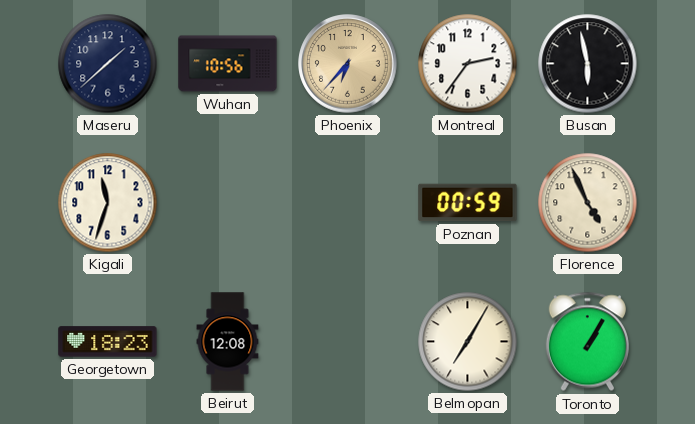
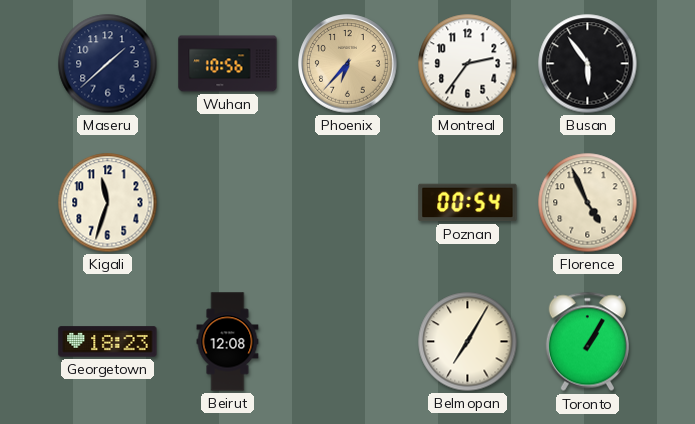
Busan: 5:58 -> 5:54 (588, 64)
Poznan: 00:59 -> 00:54 (468, 203)
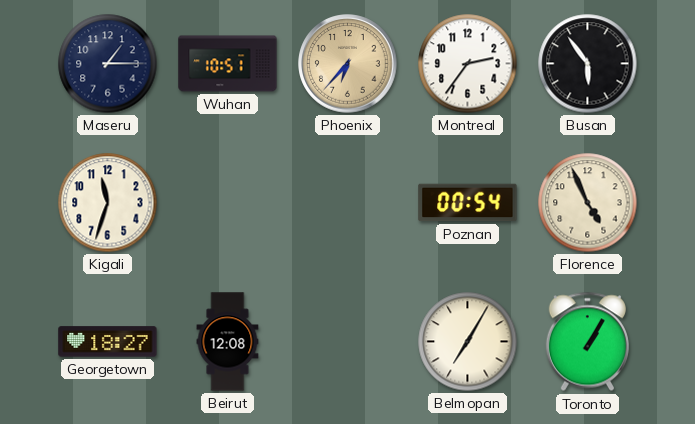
Maseru: 1:38 -> 1:15 (108, 64)
Wuhan: 10:56 -> 10:51 (228, 64)
Georgetown: 18:23 -> 18:27 (108, 342)
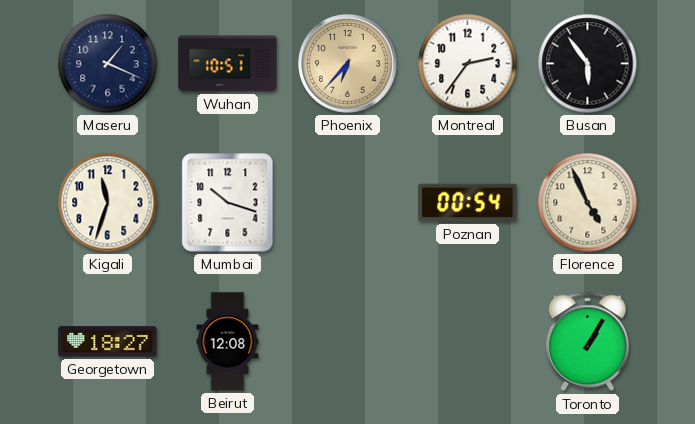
Maseru: 1:15 -> 1:19 (108, 64)
Mumbai: none -> 10:18 (228, 203)
Belmopan: 7:05 -> none (468, 342)
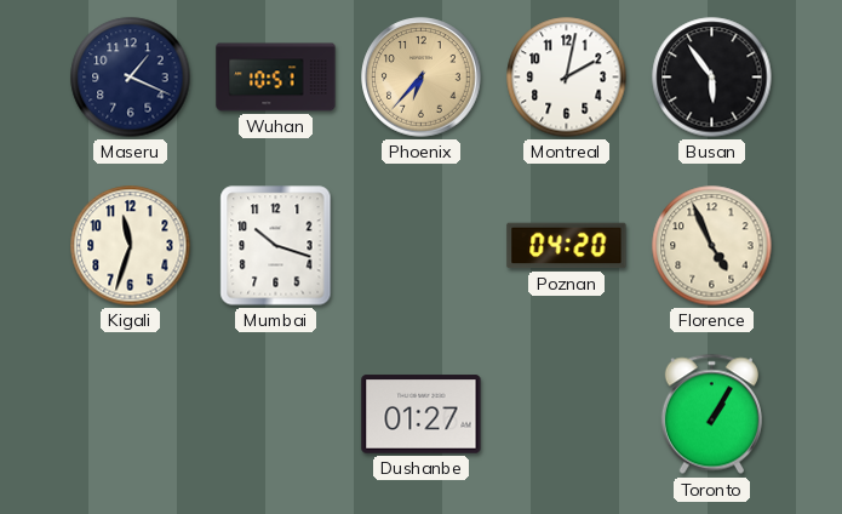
Montreal: 2:36 -> 2:02 (567, 78)
Poznan: 00:54 -> 04:20 (567, 246)
Georgetown: 18:27 -> none (108, 342)
Beirut: 12:08 -> none (228, 342)
Dushanbe: none -> 01:27 (422, 415)
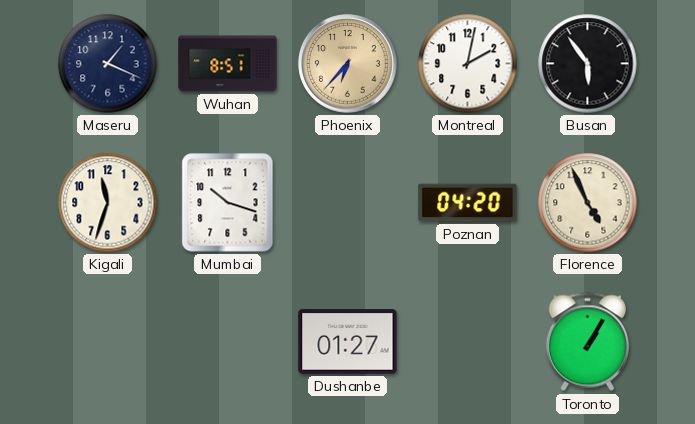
Wuhan: 10:51 -> 8:51 (228, 64)
